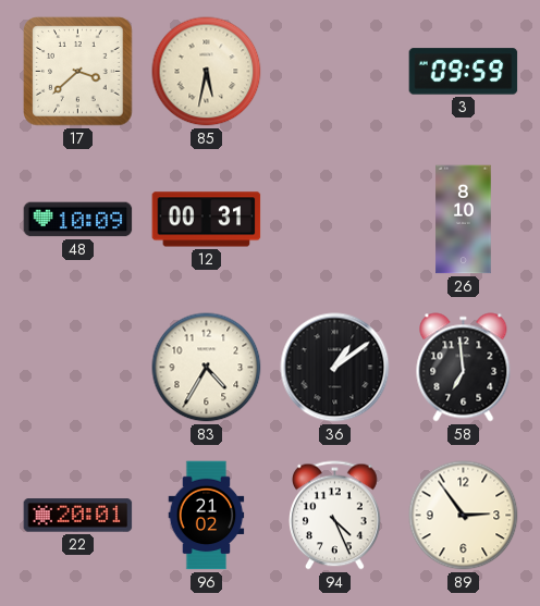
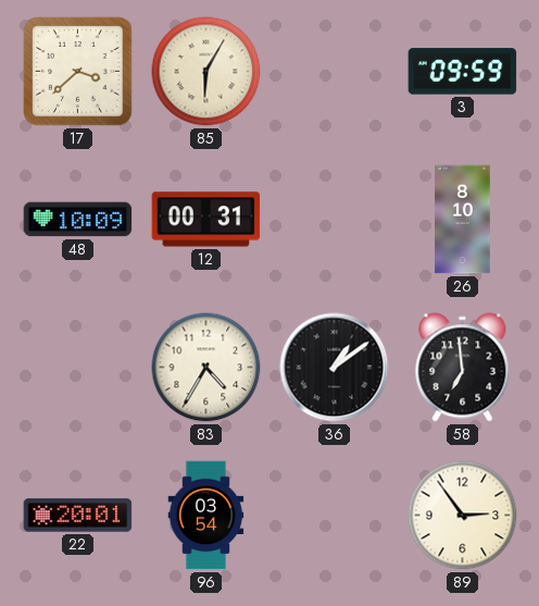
85: 5:32 -> 6:05 (206, 72)
96: 21:02 -> 03:54 (206, 516)
94: 4:26 -> none (335, 516)
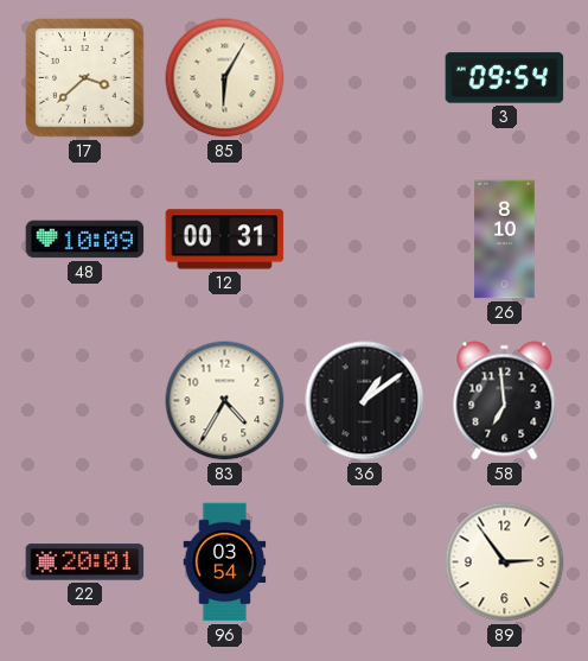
3: 09:59 -> 09:54 (505, 78)
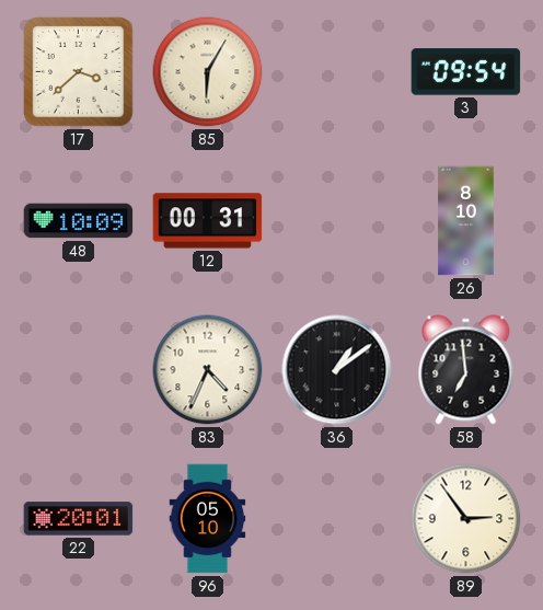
83: 4:35 -> 4:34 (208, 370)
96: 03:54 -> 05:10 (208, 519)
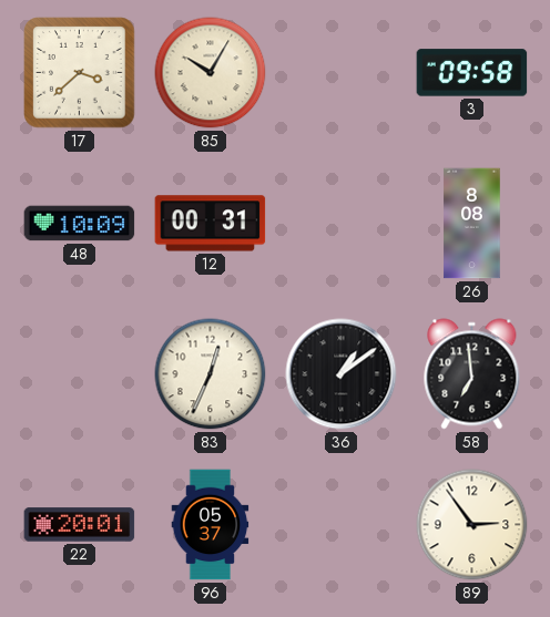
85: 6:05 -> 10:05 (211, 73)
3: 09:54 -> 09:58 (472, 73)
26: 8:10 -> 8:08 (472, 224)
83: 4:34 -> 12:34 (211, 374)
96: 05:10 -> 05:37 (211, 525)
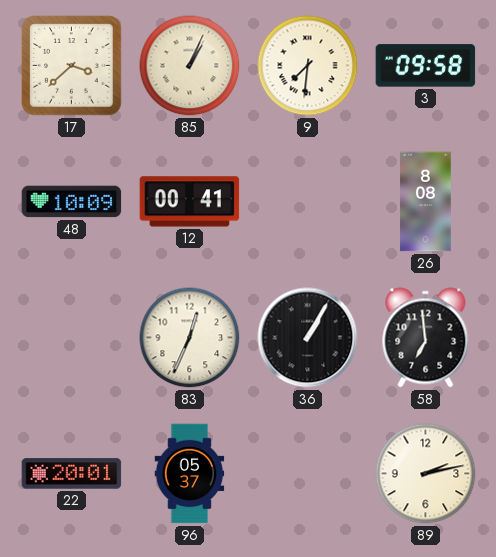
85: 10:05 -> 1:04 (190, 66)
9: none -> 7:31 (308, 66)
12: 00:31 -> 00:41 (190, 202)
36: 1:09 -> 1:05 (308, 338)
89: 2:54 -> 2:13 (426, 474)
